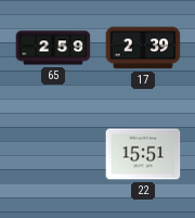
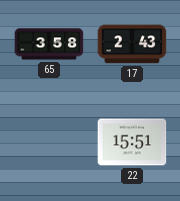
65: 2:59 -> 3:58 (49, 44)
17: 2:39 -> 2:43 (132, 44)
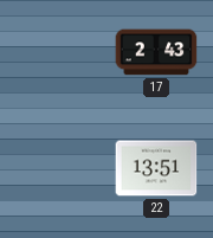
65: 3:58 -> none (49, 44)
22: 15:51 -> 13:51 (156, 168)
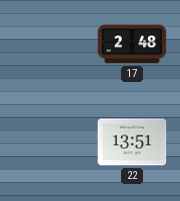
17: 2:43 -> 2:48 (132, 44)
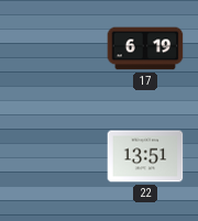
17: 2:48 -> 6:19 (145, 48)
